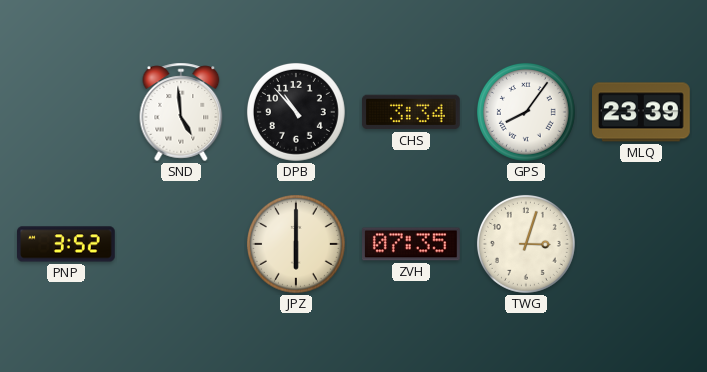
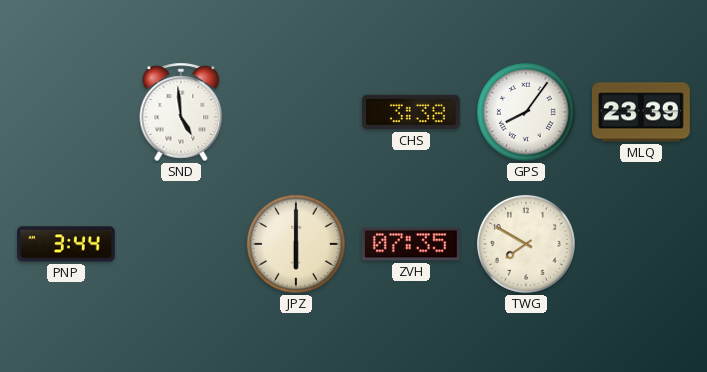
DPB: 10:53 -> none (296, 112)
CHS: 3:34 -> 3:38 (412, 112)
PNP: 3:52 -> 3:44 (67, 244)
TWG: 3:03 -> 7:50 (526, 244)
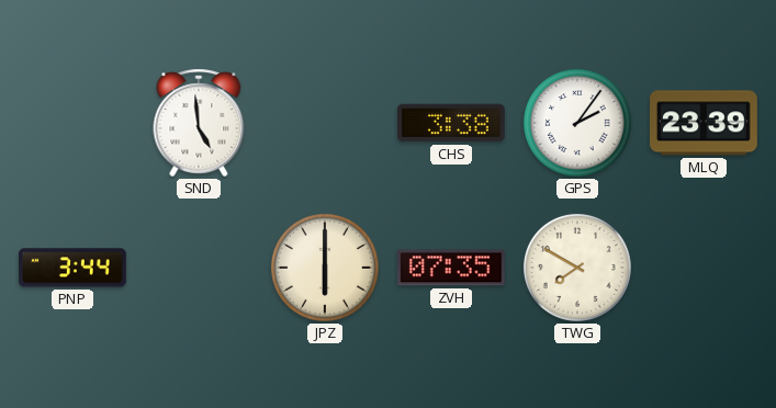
GPS: 8:06 -> 2:06 (577, 123)
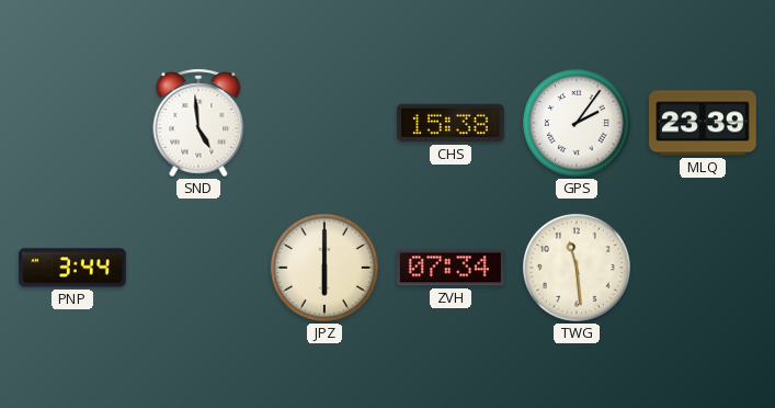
CHS: 3:38 -> 15:38 (452, 123)
ZVH: 07:35 -> 07:34 (452, 268)
TWG: 7:50 -> 11:29 (577, 268)
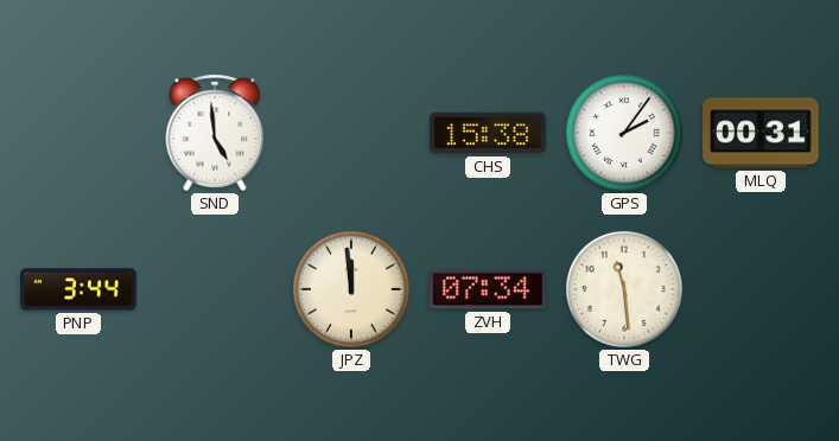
MLQ: 23:39 -> 00:31 (762, 133)
JPZ: 6:00 -> 11:59 (351, 289)
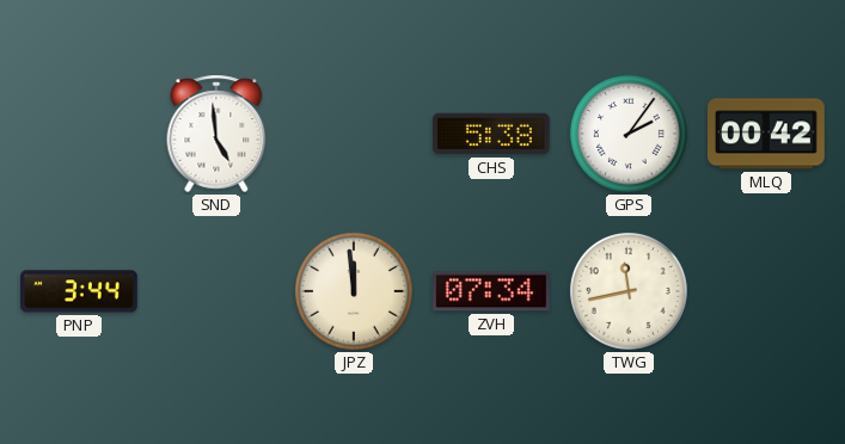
CHS: 15:38 -> 5:38 (492, 134)
MLQ: 00:31 -> 00:42 (767, 134)
TWG: 11:29 -> 11:43 (629, 291)
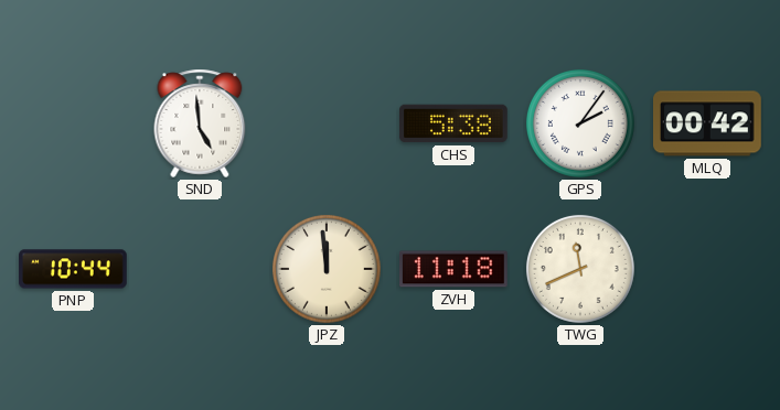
PNP: 3:44 -> 10:44 (74, 269)
ZVH: 07:34 -> 11:18 (455, 269)
TWG: 11:43 -> 11:41 (580, 269)
